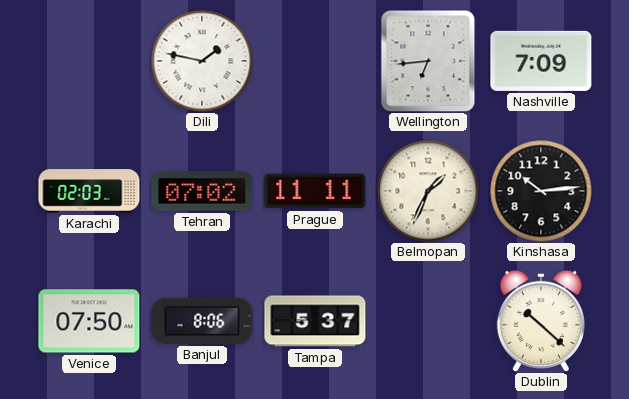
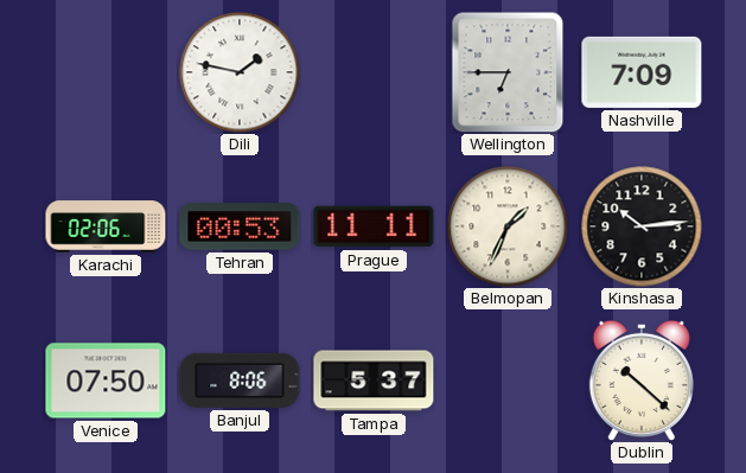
Wellington: 6:44 -> 6:45 (508, 72)
Karachi: 02:03 -> 02:06 (106, 226)
Tehran: 07:02 -> 00:53 (240, 226)
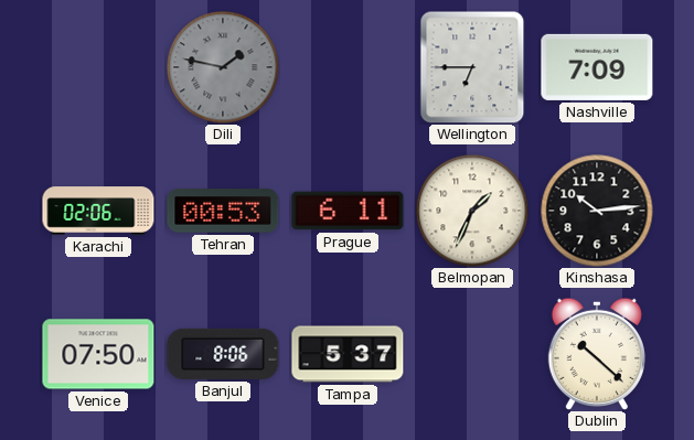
Dili dial: white -> grey (223, 67)
Prague: 11:11 -> 6:11 (348, 211)
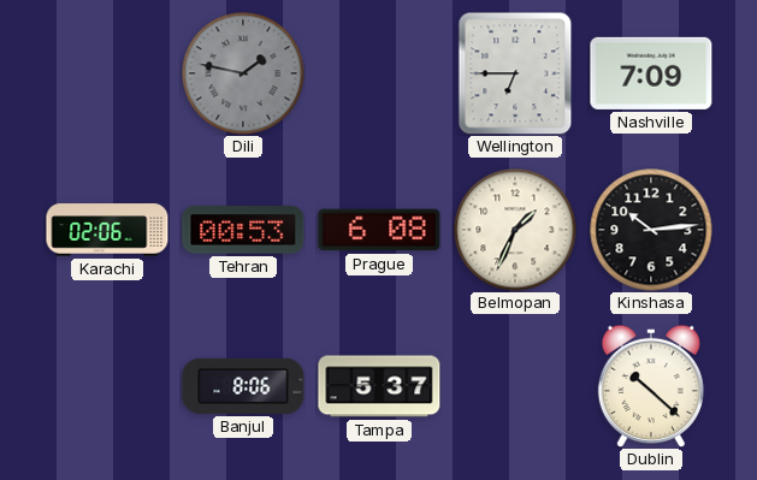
Prague: 6:11 -> 6:08 (379, 230)
Venice: 07:50 -> none (98, 354)
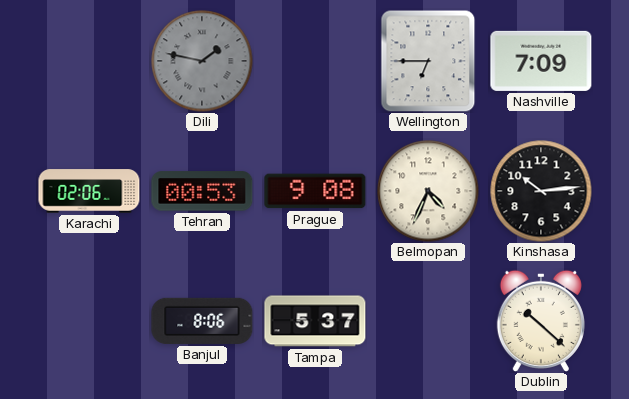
Prague: 6:08 -> 9:08 (315, 191)
Belmopan: 1:34 -> 4:34 (428, 191)
